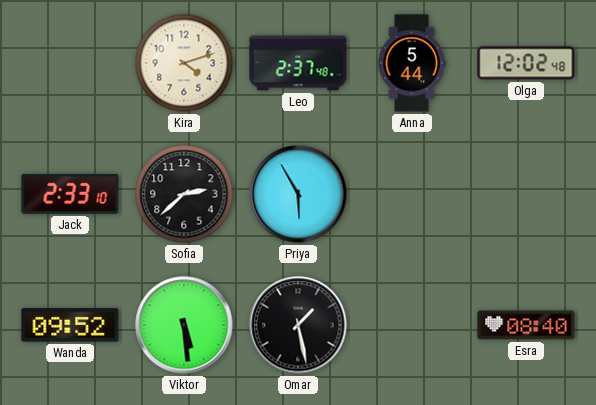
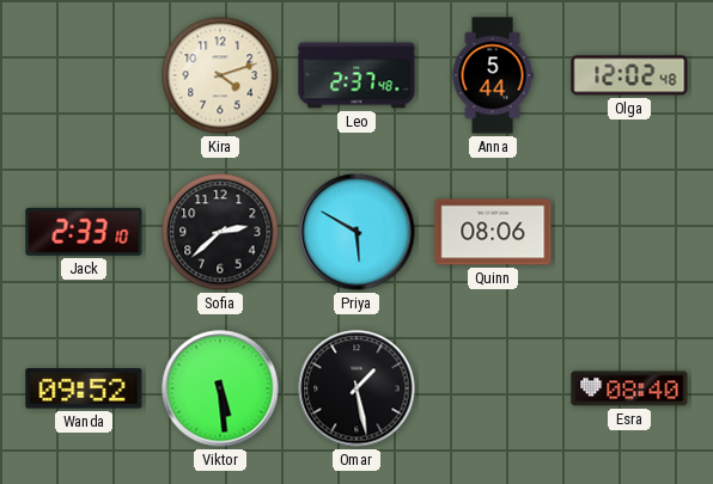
Priya: 5:55 -> 5:50 (356, 232)
Quinn: none -> 08:06 (493, 232)
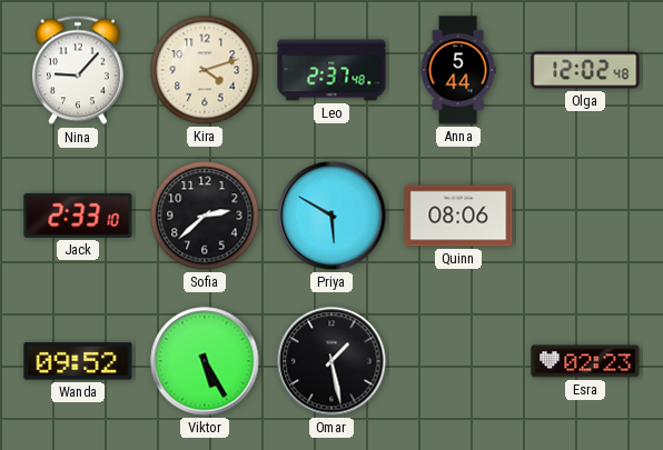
Nina: none -> 9:07 (78, 70)
Viktor: 5:29 -> 5:25 (205, 361)
Esra: 08:40 -> 02:23 (585, 361)
